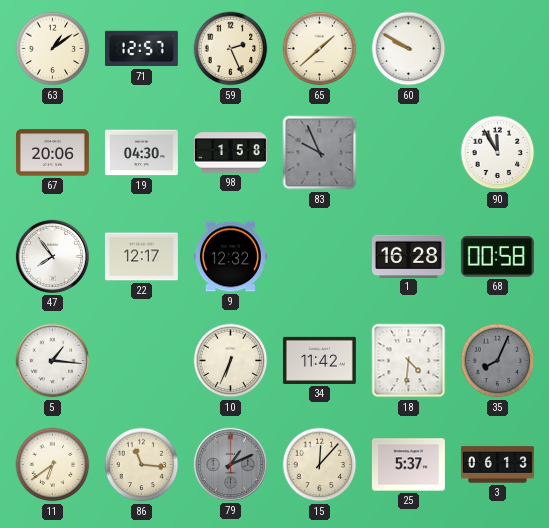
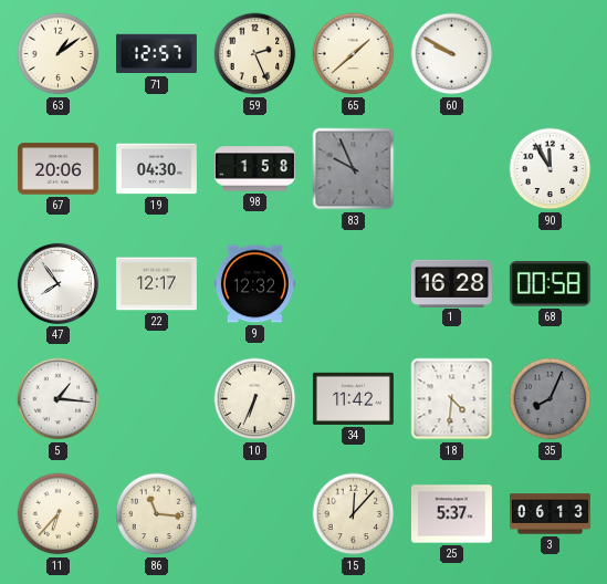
11: 6:39 -> 6:37 (59, 514)
79: 1:11 -> none (230, 464)
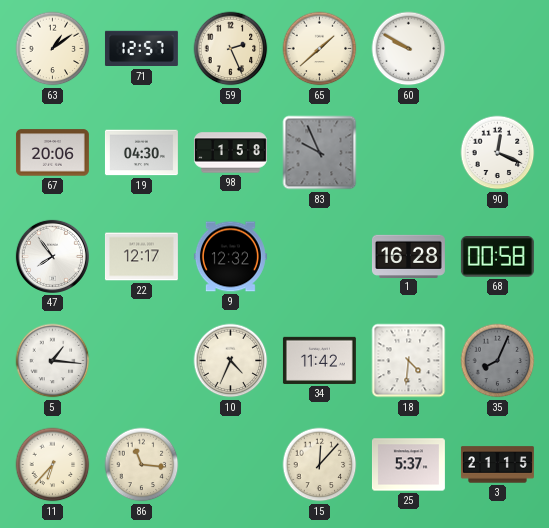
90: 11:55 -> 12:19 (498, 153)
10: 6:34 -> 4:34 (231, 361)
3: 06:13 -> 21:15 (497, 465)
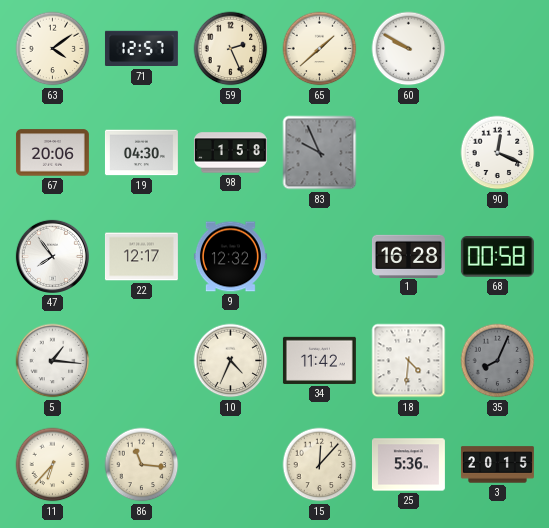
63: 1:09 -> 4:09 (53, 49)
25: 5:37 -> 5:36 (408, 465)
3: 21:15 -> 20:15 (497, 465)
